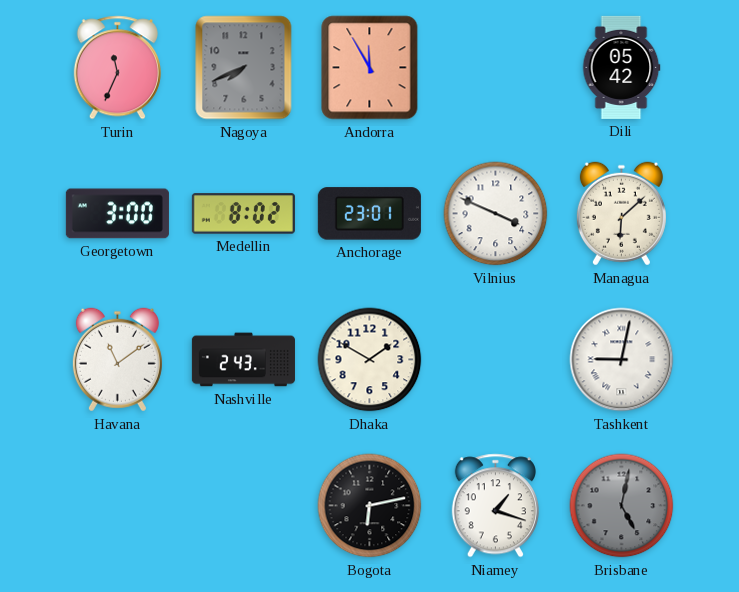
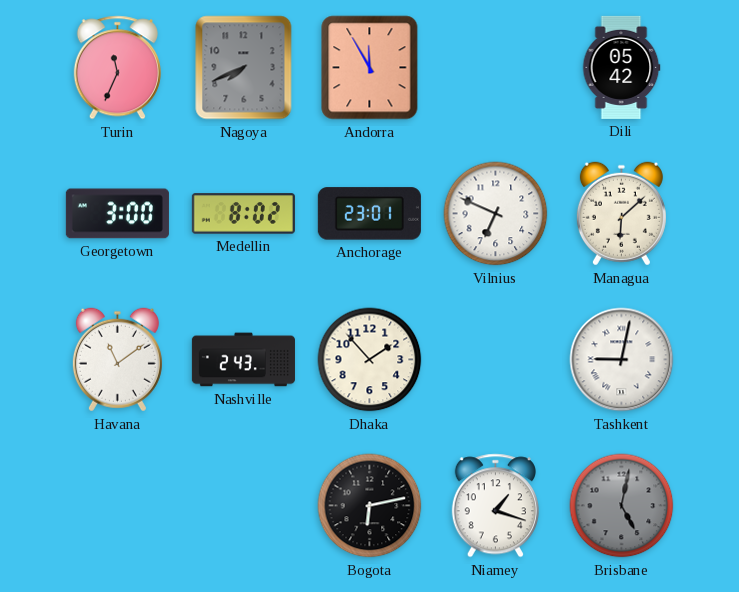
Vilnius: 3:49 -> 6:49 (496, 214)
Dhaka: 1:50 -> 1:53 (370, 360)
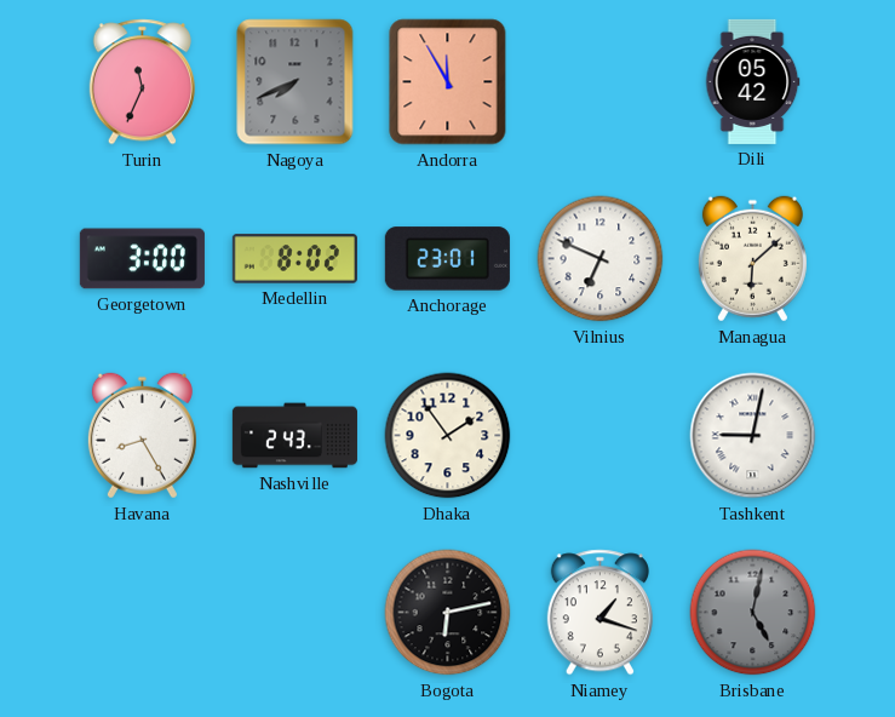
Havana: 11:09 -> 8:25 (142, 436)
Dhaka: 1:53 -> 1:54 (448, 436)
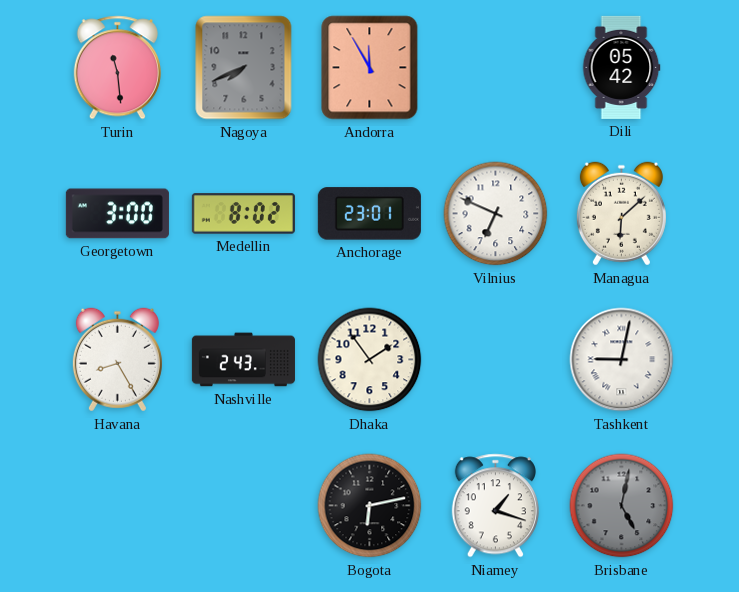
Turin: 11:34 -> 11:29 (117, 68)
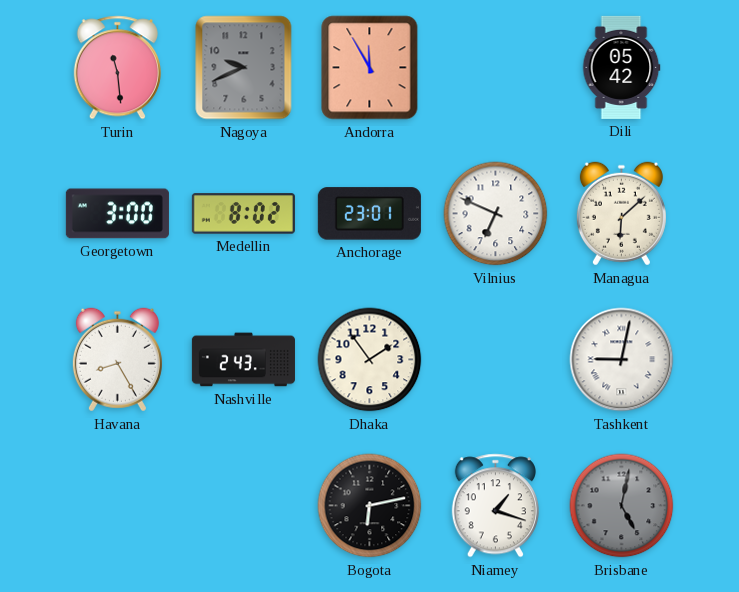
Nagoya: 7:41 -> 9:41 (244, 68)
